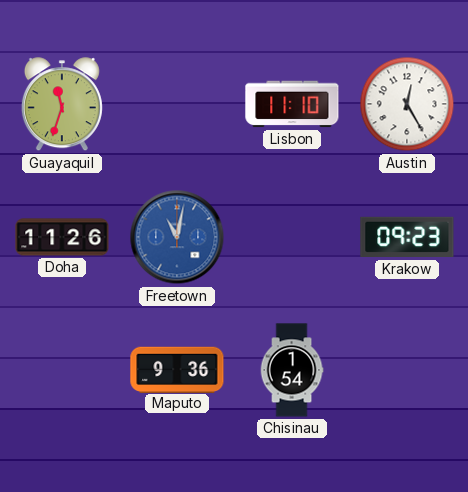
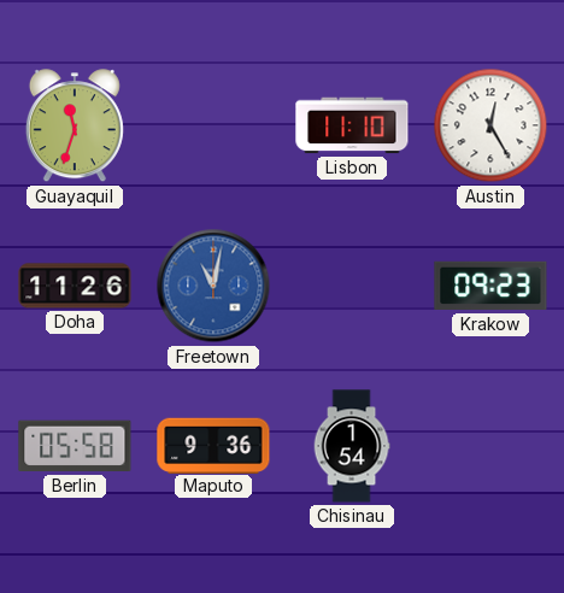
Berlin: none -> 05:58 (75, 446)
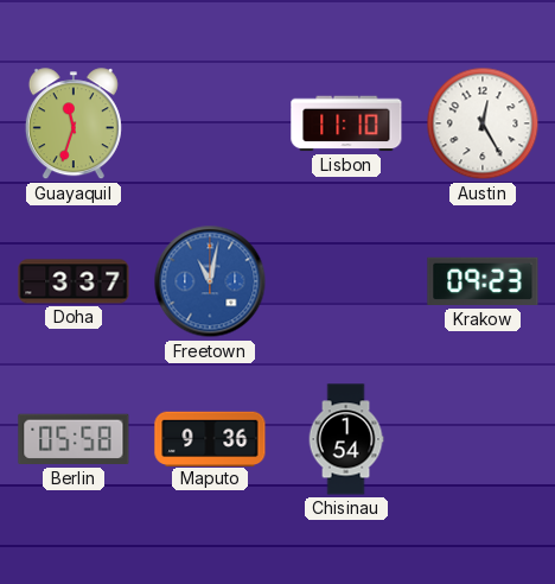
Doha: 11:26 -> 3:37 (74, 281)
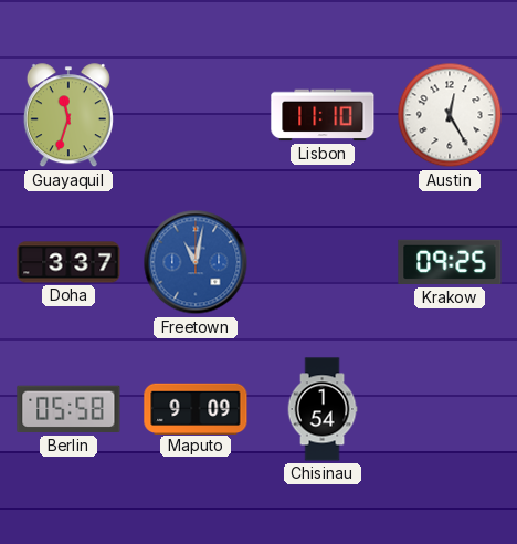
Krakow: 09:23 -> 09:25 (450, 262)
Maputo: 9:36 -> 9:09 (196, 408)
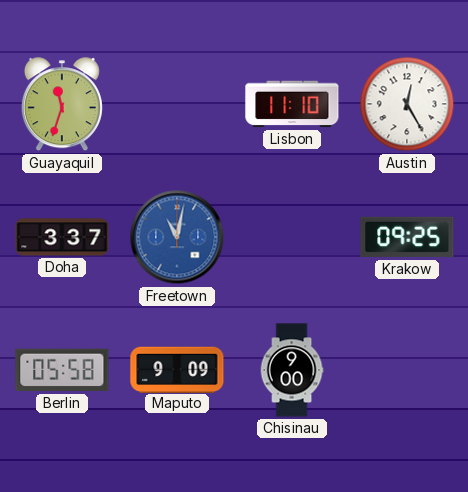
Chisinau: 1:54 -> 9:00 (292, 370)
